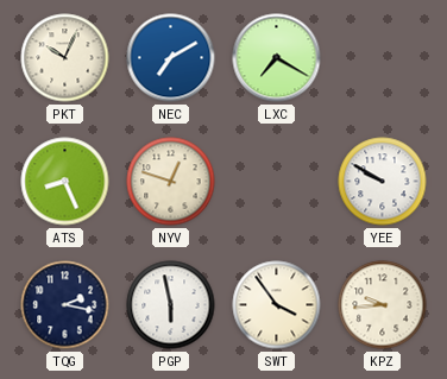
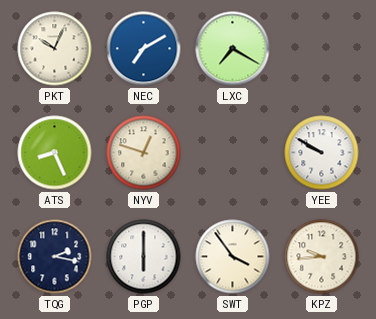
PGP: 5:58 -> 6:00 (144, 257)
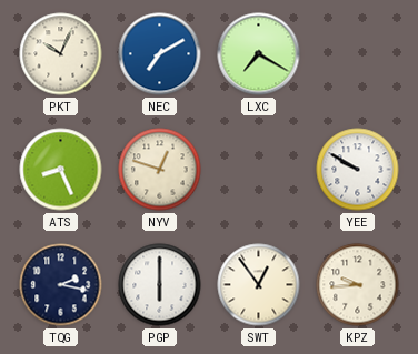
SWT: 3:54 -> 12:54 (259, 285)
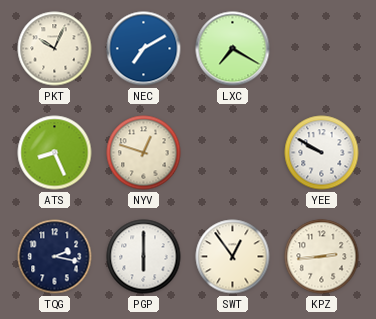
KPZ: 9:44 -> 2:44 (322, 257)
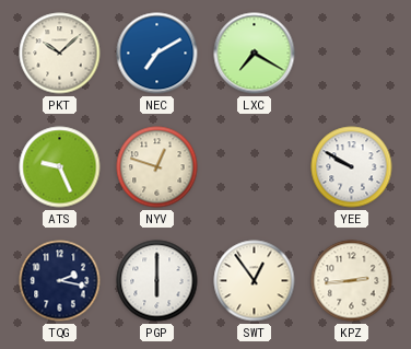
PKT: 10:04 -> 10:08 (60, 54)
ATS: 8:26 -> 9:26 (60, 167)
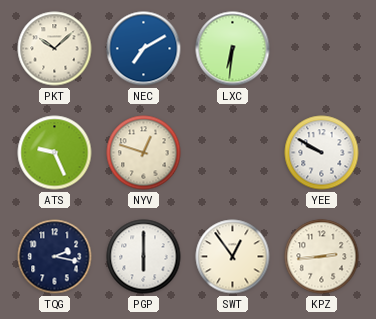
LXC: 7:20 -> 6:31 (233, 49)
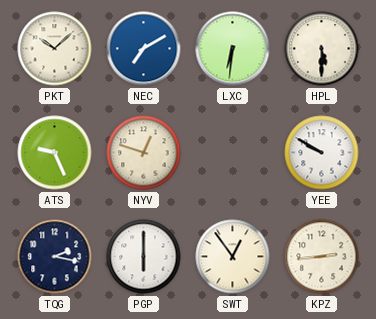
HPL: none -> 5:30 (322, 49)
